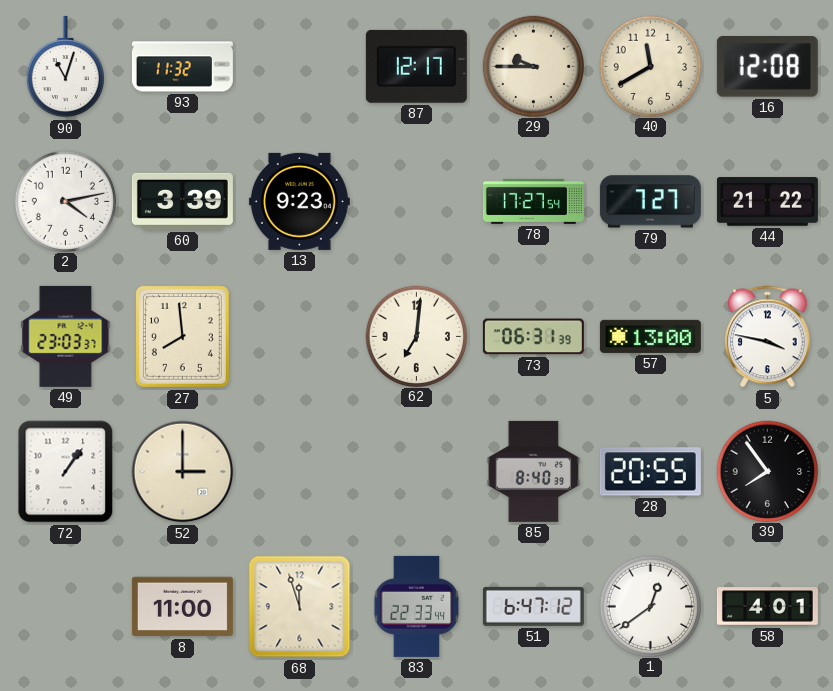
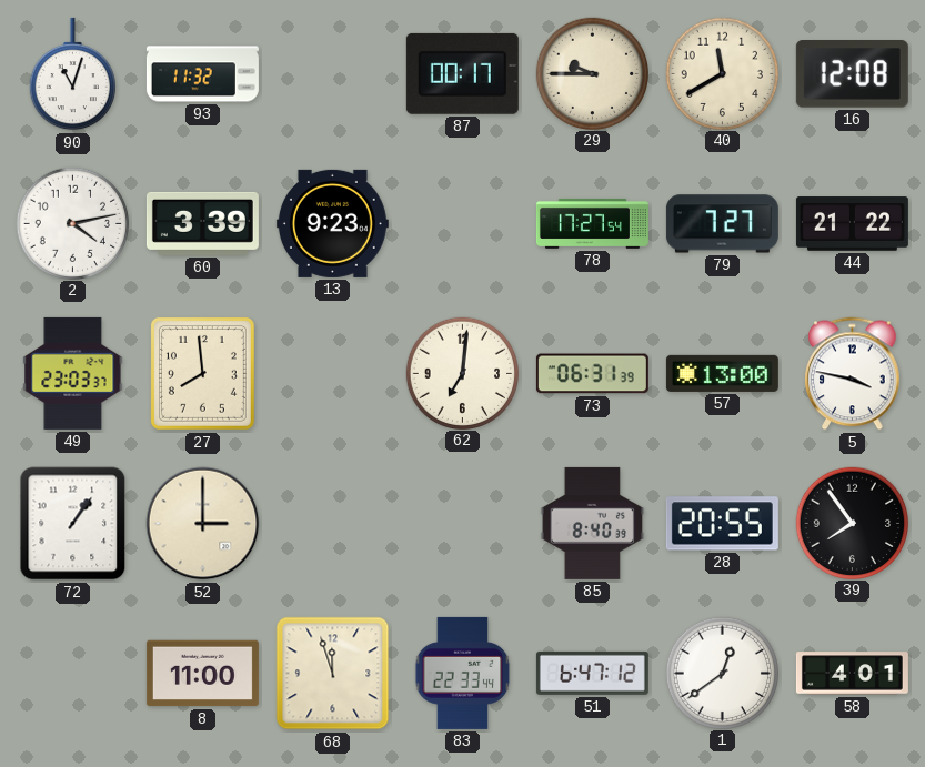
87: 12:17 -> 00:17 (462, 73)
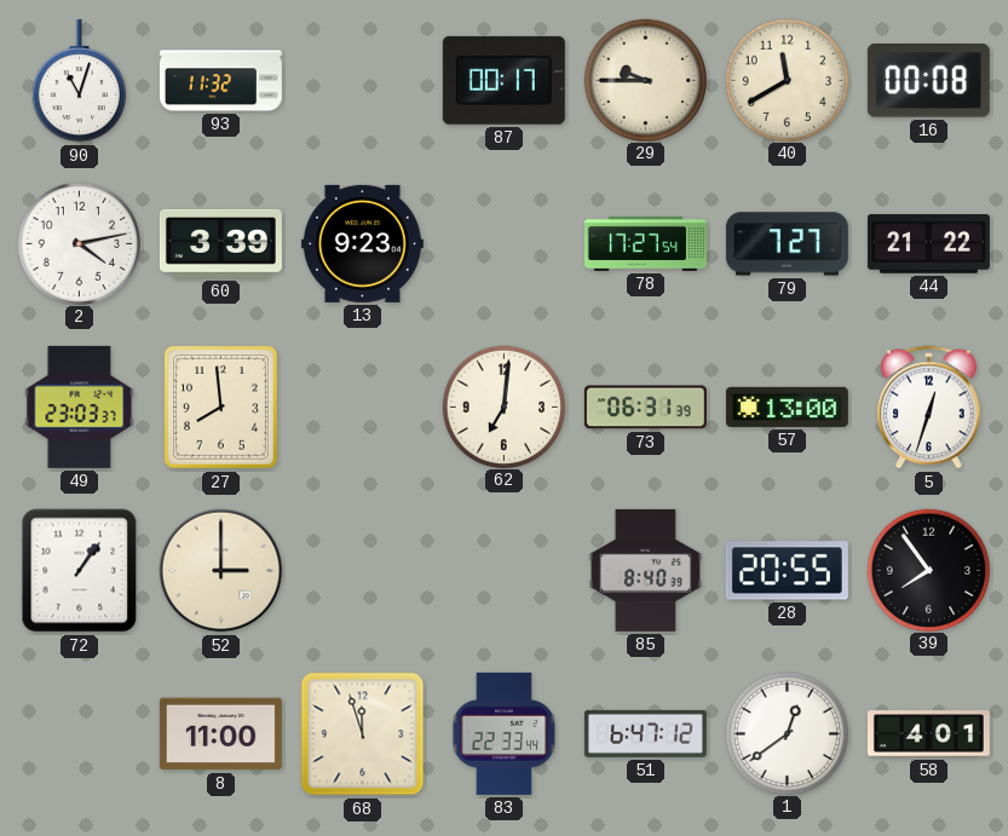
16: 12:08 -> 00:08 (928, 81)
5: 3:47 -> 12:33 (929, 408)
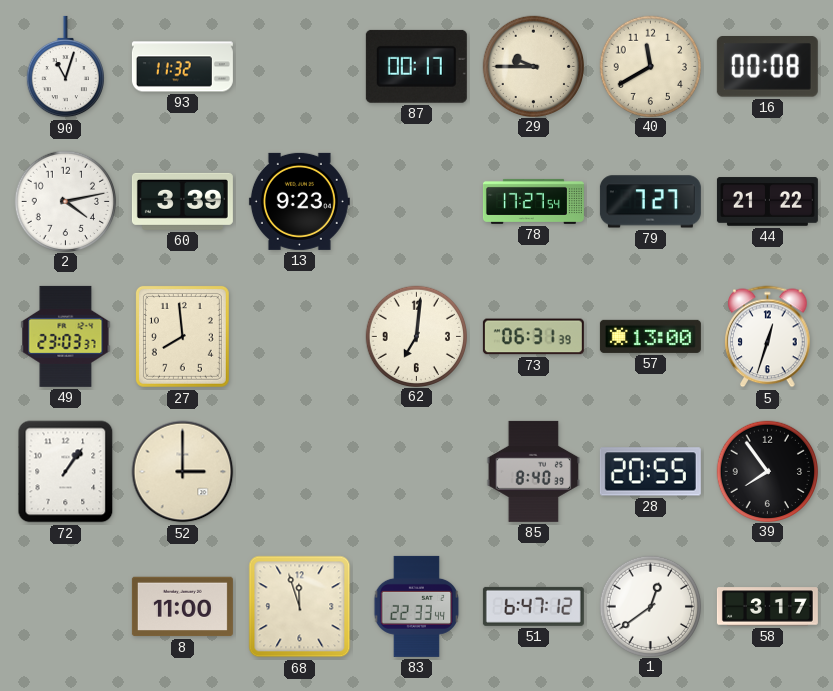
58: 4:01 -> 3:17 (767, 607)
